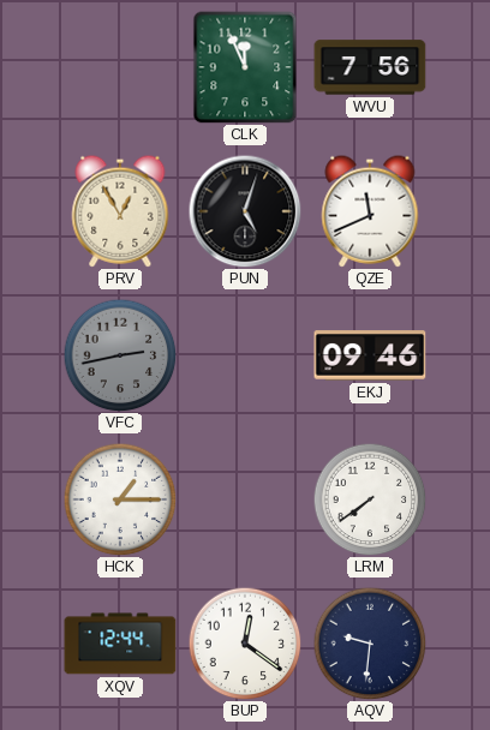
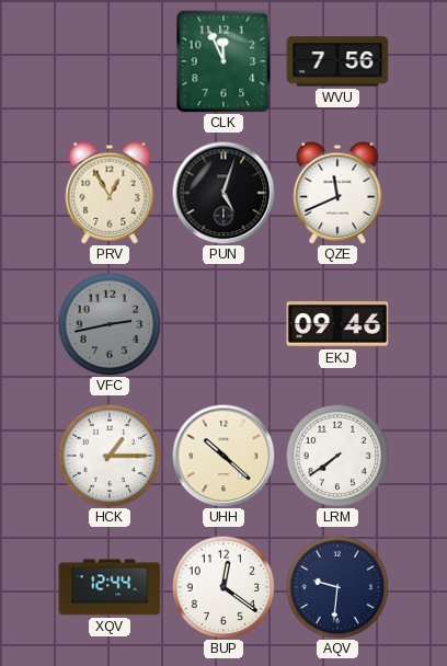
UHH: none -> 10:22 (224, 456)
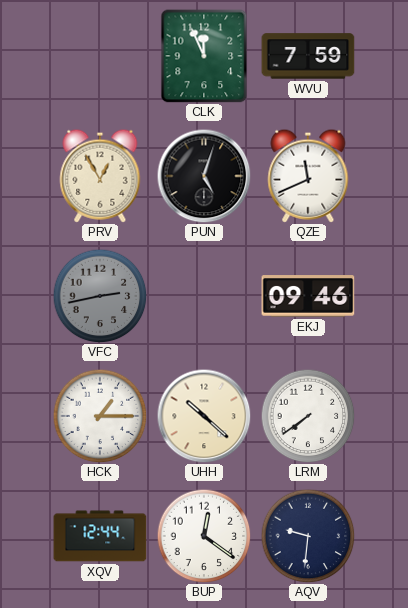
WVU: 7:56 -> 7:59 (308, 56)
